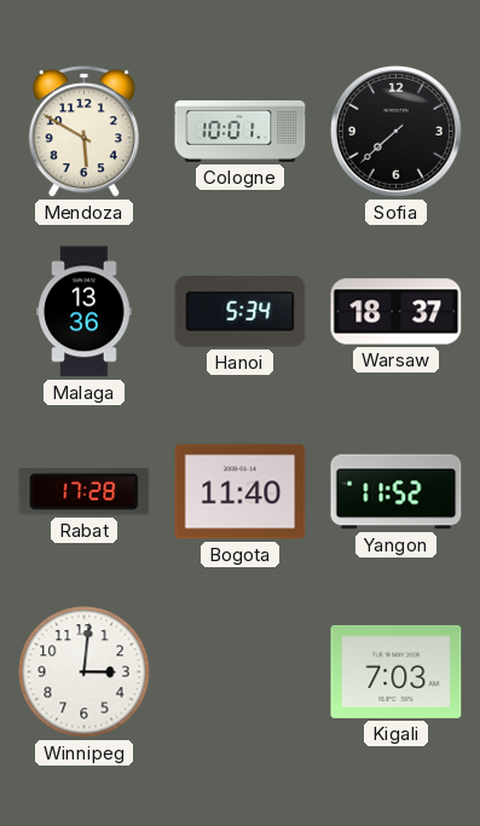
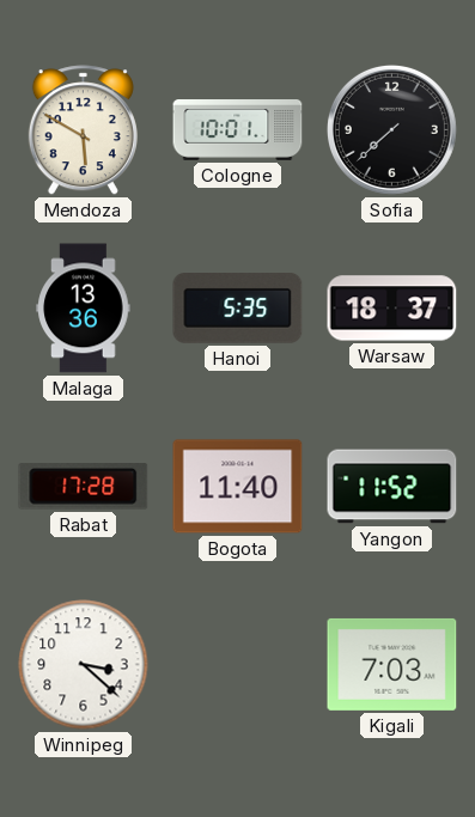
Hanoi: 5:34 -> 5:35 (238, 309)
Winnipeg: 3:01 -> 3:22 (84, 665)
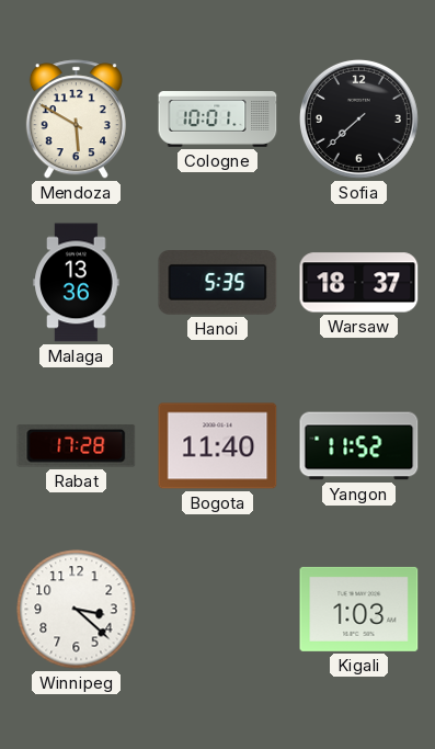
Kigali: 7:03 -> 1:03 (359, 609)
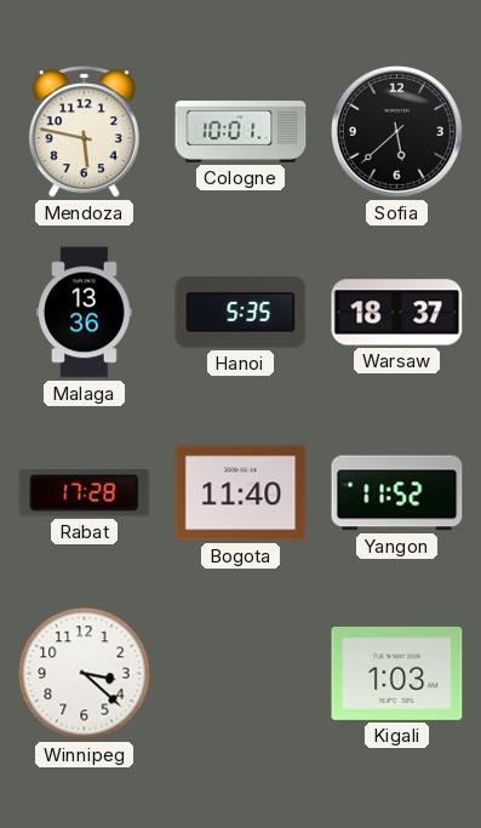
Mendoza: 5:50 -> 5:47 (84, 132)
Sofia: 7:38 -> 5:38 (396, 131)
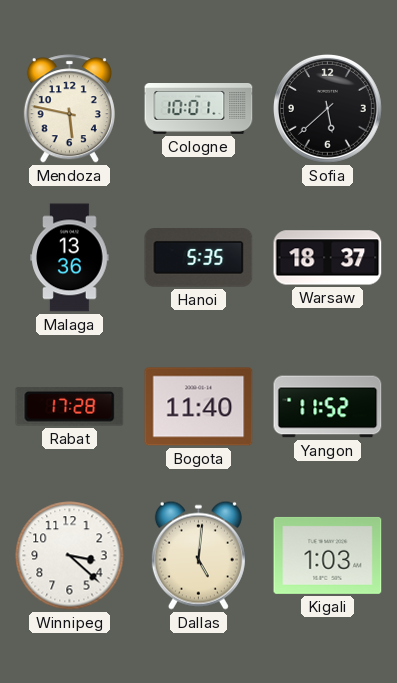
Dallas: none -> 5:01 (198, 555)
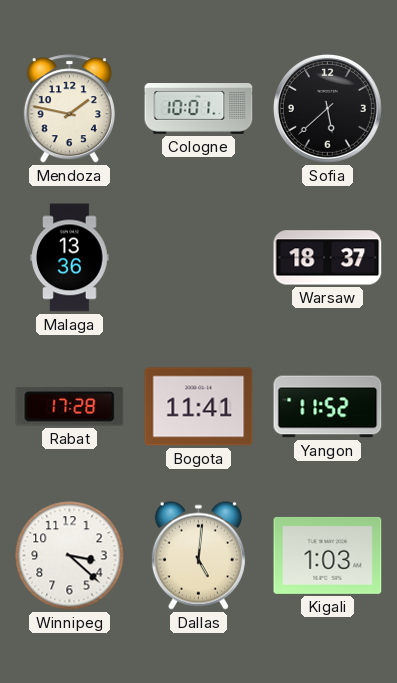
Mendoza: 5:47 -> 1:47 (69, 109)
Hanoi: 5:35 -> none (199, 258)
Bogota: 11:40 -> 11:41 (199, 407)
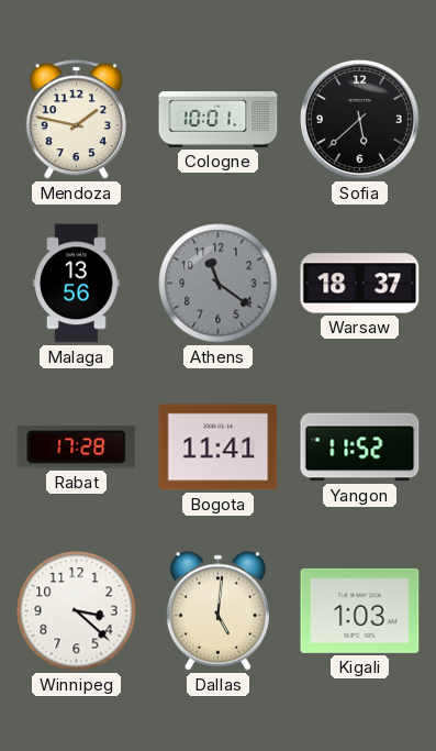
Malaga: 13:36 -> 13:56 (77, 284)
Athens: none -> 11:21 (219, 284)
